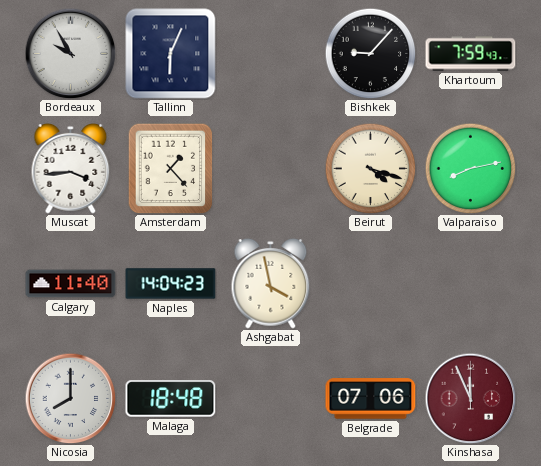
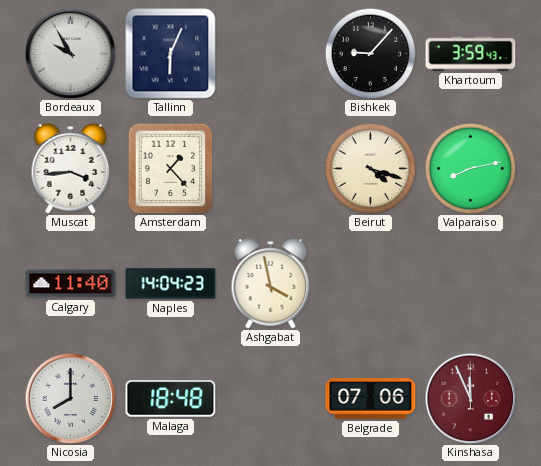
Khartoum: 7:59 -> 3:59 (471, 54)
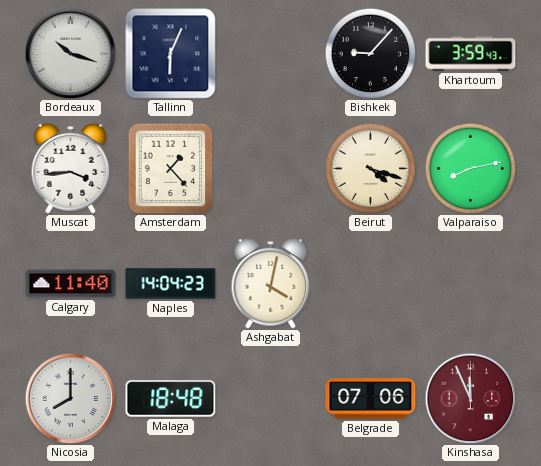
Bordeaux: 9:55 -> 10:18 (70, 53)
Ashgabat: 3:58 -> 4:02 (271, 284)
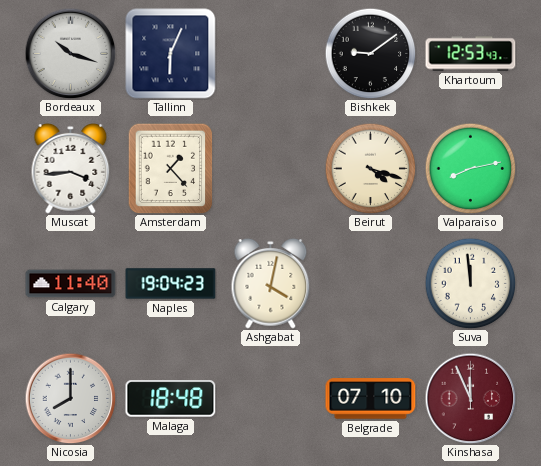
Bishkek: 9:07 -> 9:09 (370, 53)
Khartoum: 3:59 -> 12:53 (471, 54)
Naples: 14:04 -> 19:04 (171, 284)
Suva: none -> 11:59 (470, 283)
Belgrade: 07:06 -> 07:10 (371, 399)
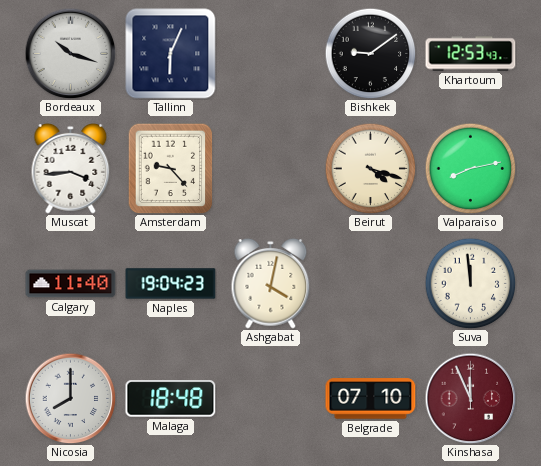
Amsterdam: 1:23 -> 9:23 (171, 168)
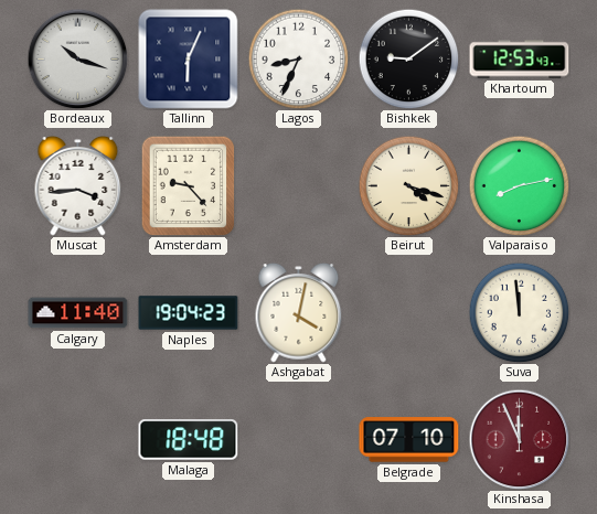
Lagos: none -> 8:34 (298, 58)
Nicosia: 8:00 -> none (70, 398)
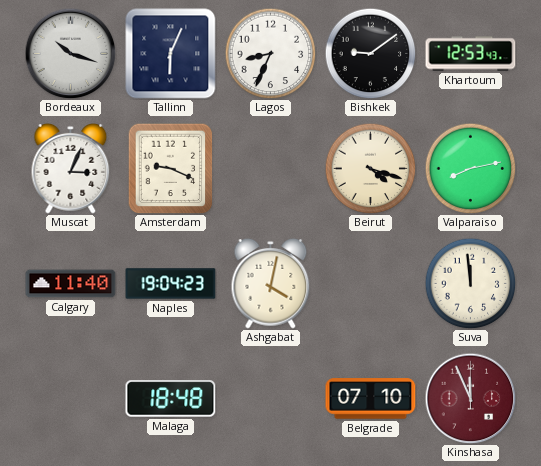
Muscat: 3:44 -> 3:04 (71, 169)
Amsterdam: 9:23 -> 9:19 (171, 168)
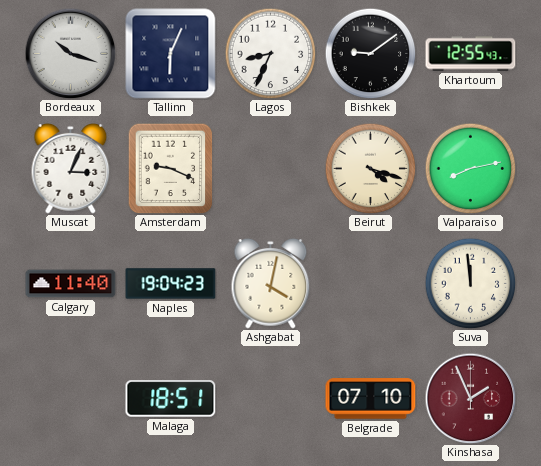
Khartoum: 12:53 -> 12:55 (471, 54)
Malaga: 18:48 -> 18:51 (171, 399)
Kinshasa: 11:56 -> 1:56 (470, 398)
